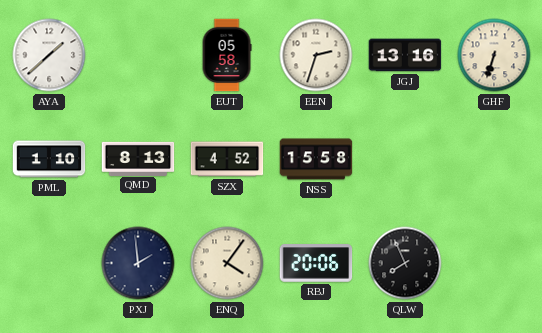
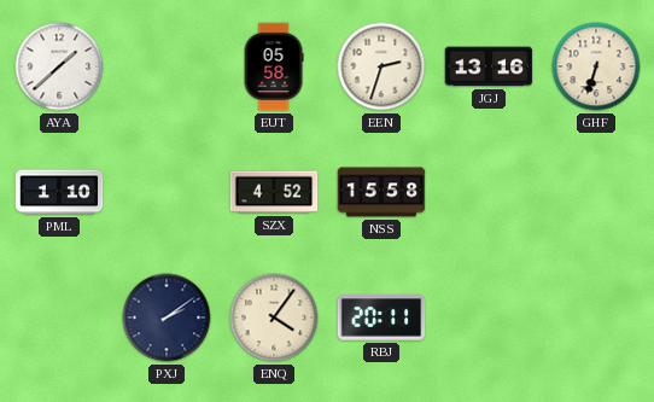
QMD: 8:13 -> none (138, 158)
PXJ: 1:59 -> 2:09 (167, 317)
RBJ: 20:06 -> 20:11 (381, 317)
QLW: 7:56 -> none (405, 263)
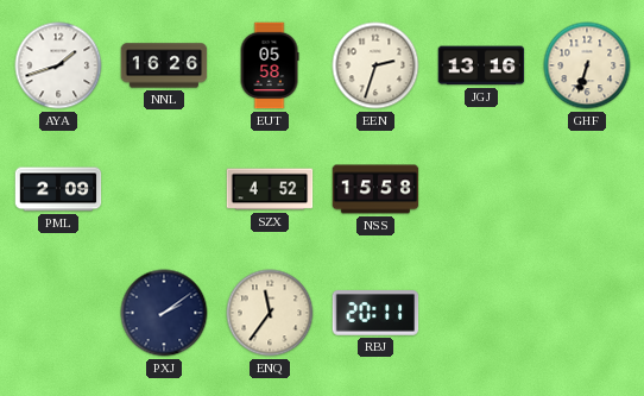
AYA: 1:38 -> 1:42 (58, 65)
NNL: none -> 16:26 (164, 65)
PML: 1:10 -> 2:09 (58, 189)
ENQ: 4:06 -> 11:36 (270, 313)
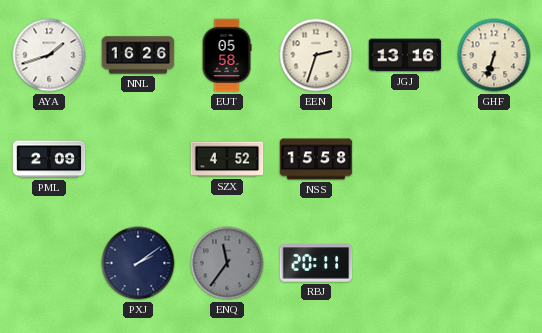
ENQ dial: cream -> grey (227, 263)
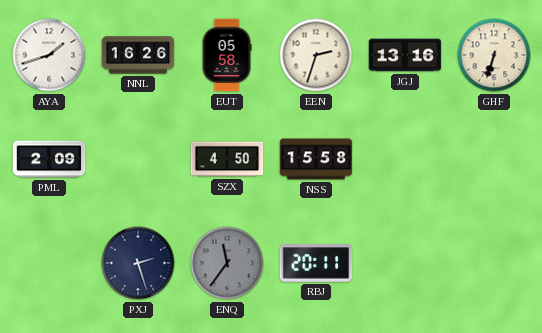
SZX: 4:52 -> 4:50 (227, 159)
PXJ: 2:09 -> 2:27 (138, 263)
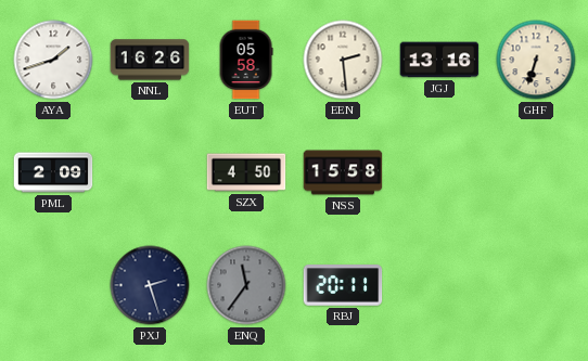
EEN: 2:33 -> 2:29 (343, 60)
